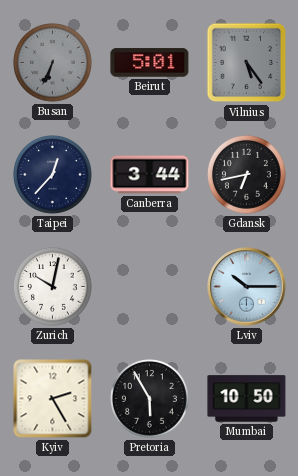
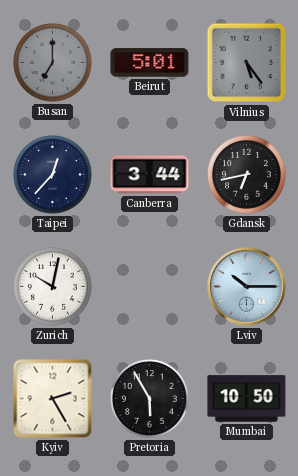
Busan: 6:34 -> 7:00 (53, 63)
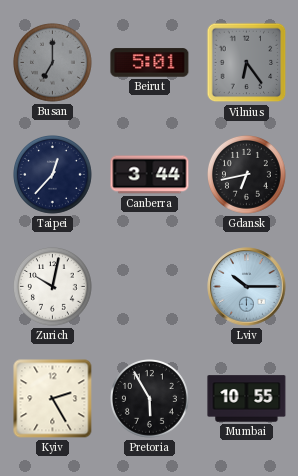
Vilnius: 5:24 -> 6:24 (247, 63)
Mumbai: 10:50 -> 10:55 (247, 399)
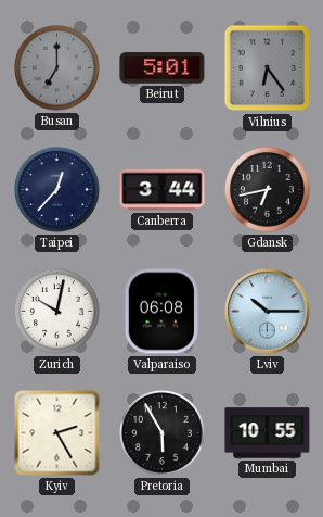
Valparaiso: none -> 06:08 (161, 312)
